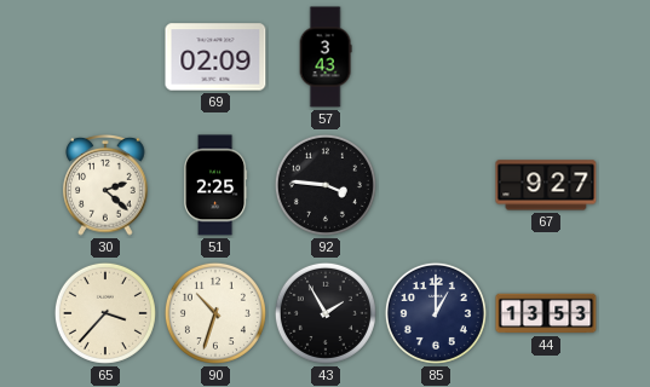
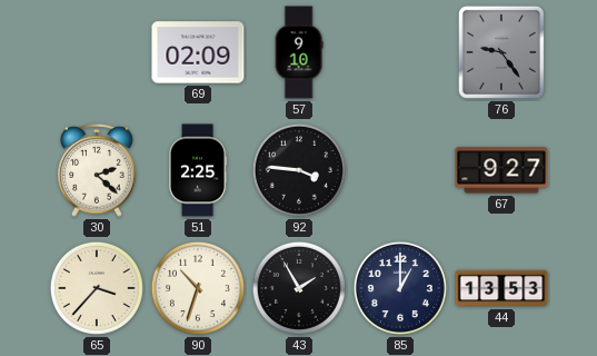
57: 3:43 -> 9:10 (299, 52)
76: none -> 9:24 (501, 52)
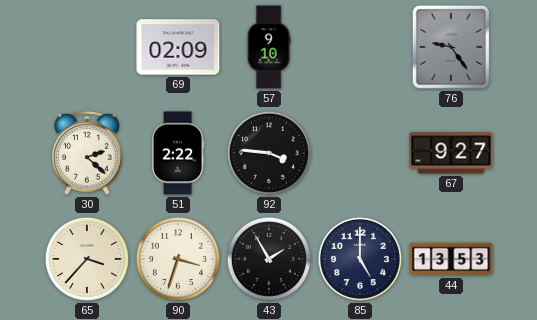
51: 2:25 -> 2:22 (178, 153)
90: 10:33 -> 3:33 (178, 259)
85: 1:00 -> 5:00 (360, 259)
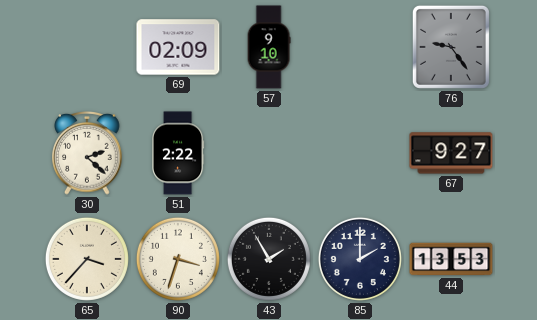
92: 3:46 -> none (269, 153)
85: 5:00 -> 2:00 (360, 259)
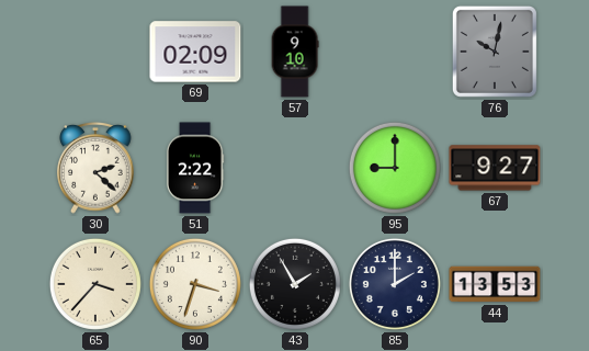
76: 9:24 -> 10:02 (495, 52)
95: none -> 9:00 (395, 168)
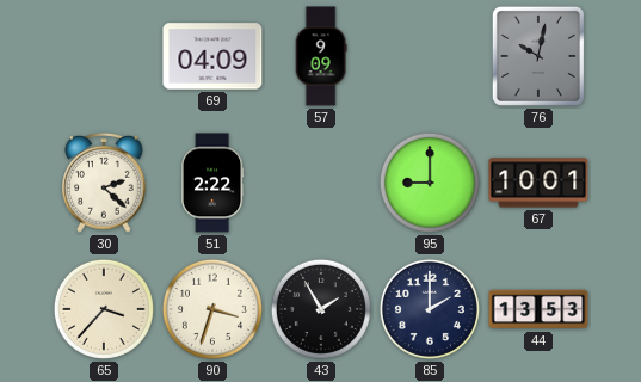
69: 02:09 -> 04:09 (212, 56)
57: 9:10 -> 9:09 (321, 56)
67: 9:27 -> 10:01 (538, 183)
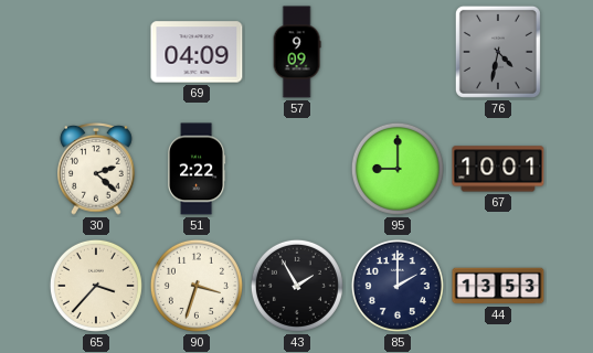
76: 10:02 -> 4:32 (498, 52)
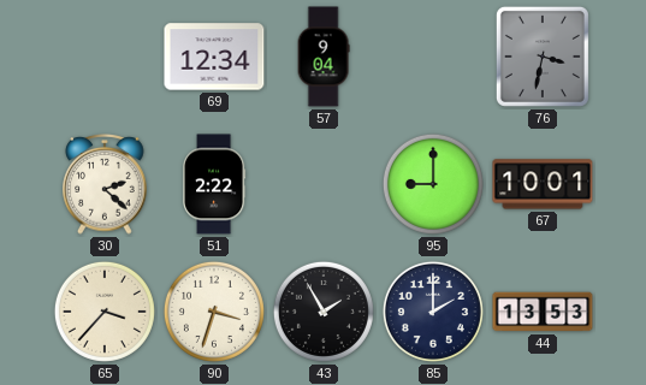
69: 04:09 -> 12:34 (214, 57)
57: 9:09 -> 9:04 (324, 57)
76: 4:32 -> 3:32 (543, 57)
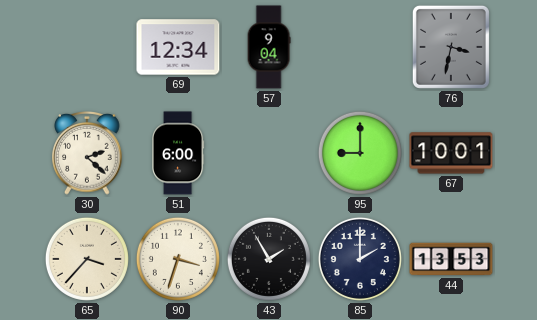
51: 2:22 -> 6:00 (178, 153)
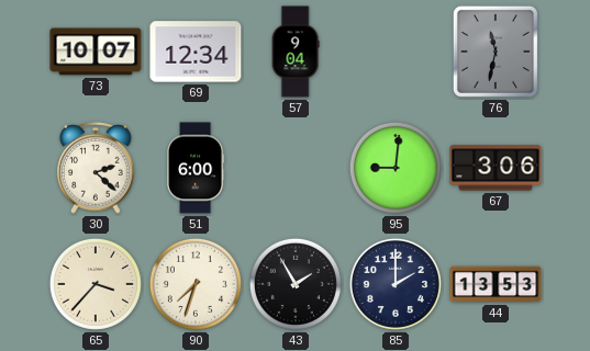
73: none -> 10:07 (96, 52)
76: 3:32 -> 11:32 (496, 52)
95: 9:00 -> 9:01 (396, 168)
67: 10:01 -> 3:06 (496, 168)
90: 3:33 -> 7:33 (196, 284)
